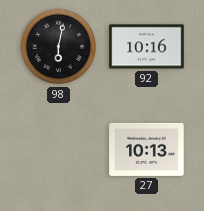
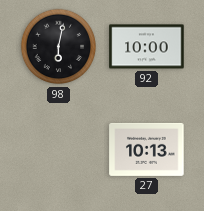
92: 10:16 -> 10:00 (147, 47)
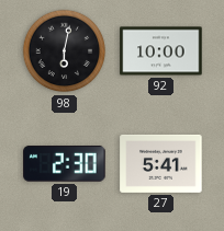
19: none -> 2:30 (65, 164)
27: 10:13 -> 5:41 (161, 163)
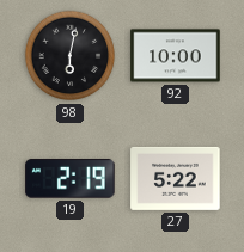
19: 2:30 -> 2:19 (71, 179)
27: 5:41 -> 5:22 (176, 178)
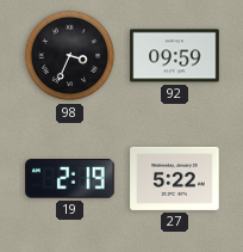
98: 6:02 -> 3:34 (70, 56)
92: 10:00 -> 09:59 (175, 56)
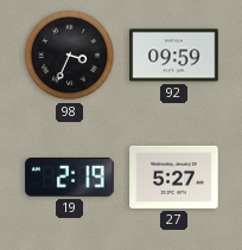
27: 5:22 -> 5:27 (174, 177)
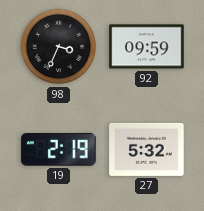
27: 5:27 -> 5:32 (147, 149)
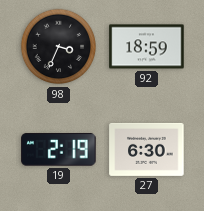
92: 09:59 -> 18:59 (147, 47)
27: 5:32 -> 6:30 (147, 149)
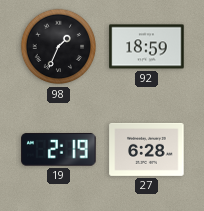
98: 3:34 -> 1:34 (59, 47)
27: 6:30 -> 6:28 (147, 149)
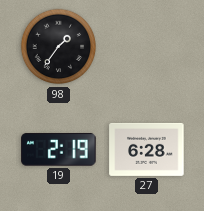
98: 1:34 -> 1:36 (59, 47)
92: 18:59 -> none (147, 47)
